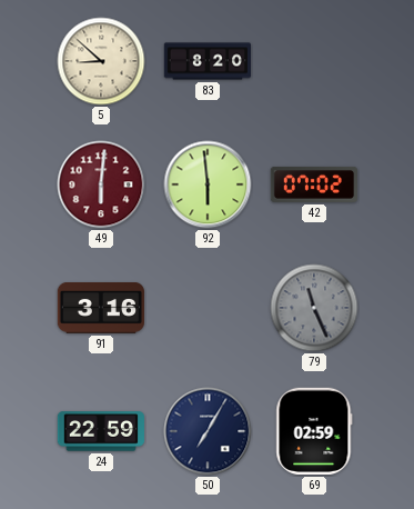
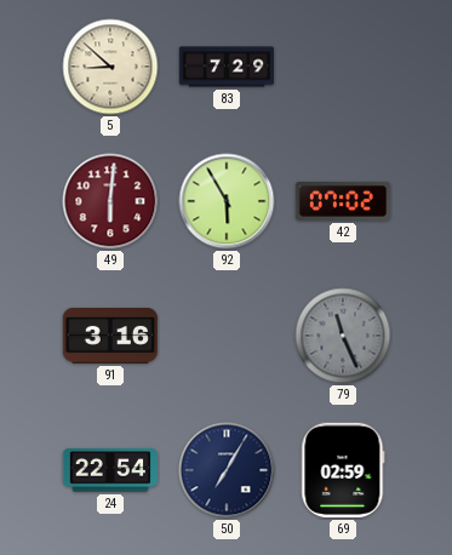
83: 8:20 -> 7:29 (225, 67)
92: 5:59 -> 5:55 (227, 201)
24: 22:59 -> 22:54 (109, 470)
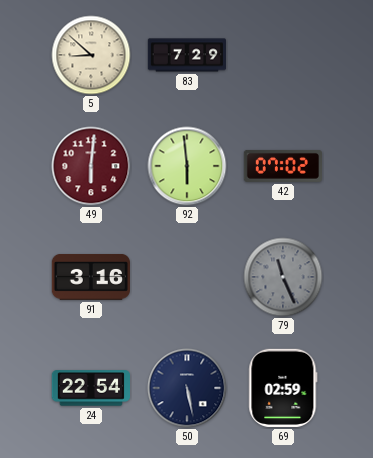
92: 5:55 -> 5:59 (187, 166)
50: 7:05 -> 5:28 (187, 388)
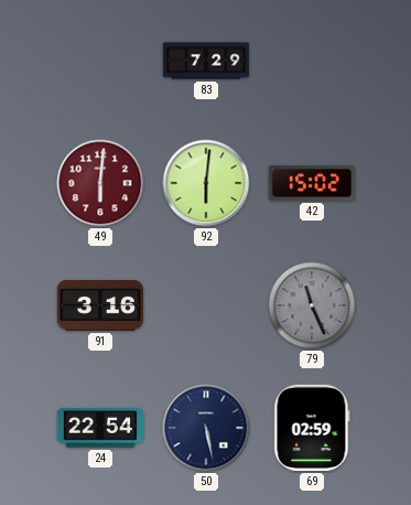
5: 8:52 -> none (91, 55)
92: 5:59 -> 6:01 (206, 183)
42: 07:02 -> 15:02 (311, 183)
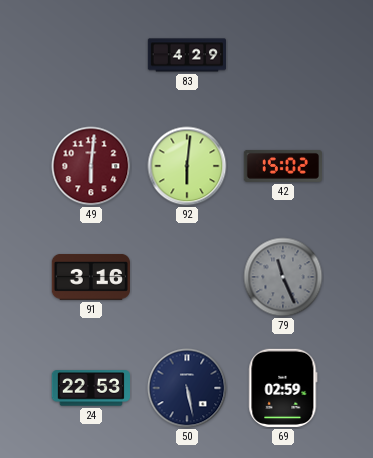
83: 7:29 -> 4:29 (186, 55)
24: 22:54 -> 22:53 (90, 388)
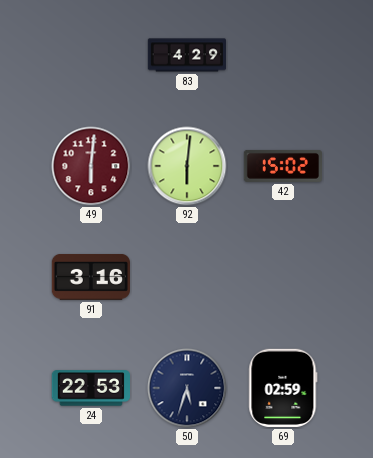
79: 11:26 -> none (283, 277)
50: 5:28 -> 5:33 (187, 388)
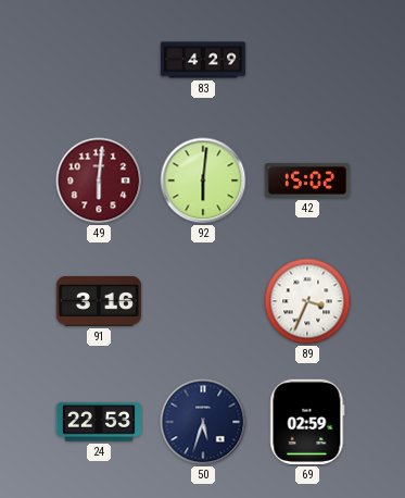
89: none -> 3:34 (307, 301)
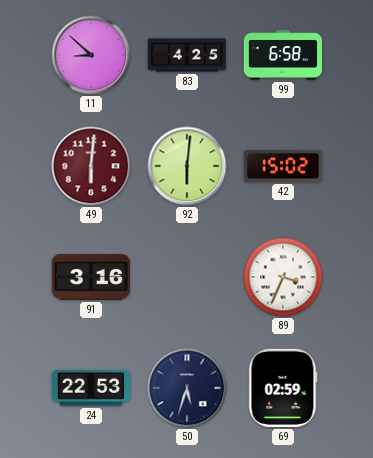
11: none -> 8:52 (91, 55)
83: 4:29 -> 4:25 (186, 55)
99: none -> 6:58 (282, 55)
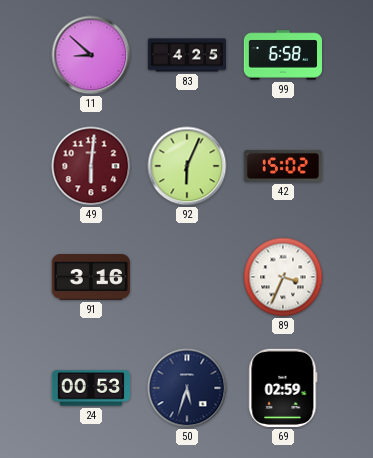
92: 6:01 -> 6:04 (187, 166)
24: 22:53 -> 00:53 (90, 388)
